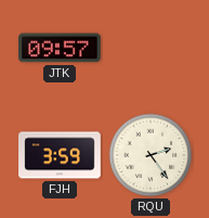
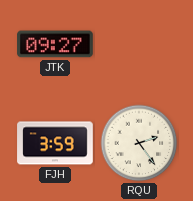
JTK: 09:57 -> 09:27 (55, 44)
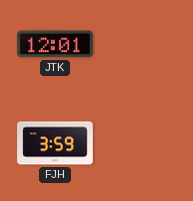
JTK: 09:27 -> 12:01 (55, 44)
RQU: 2:24 -> none (139, 143)
